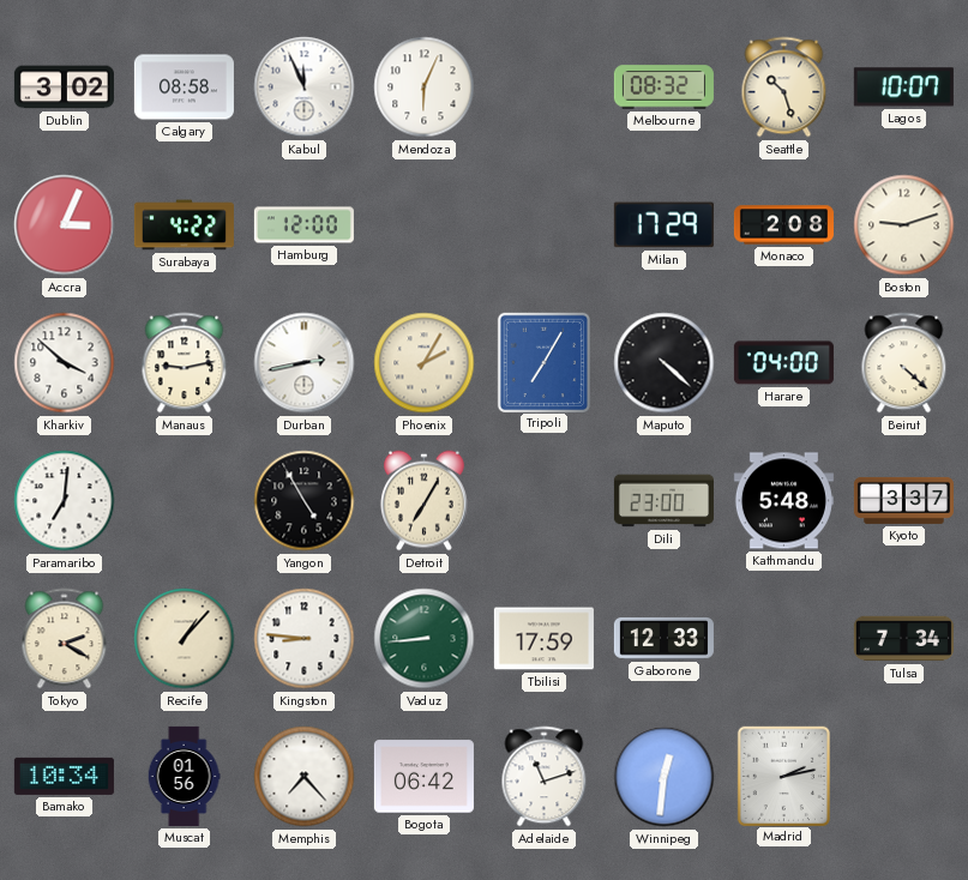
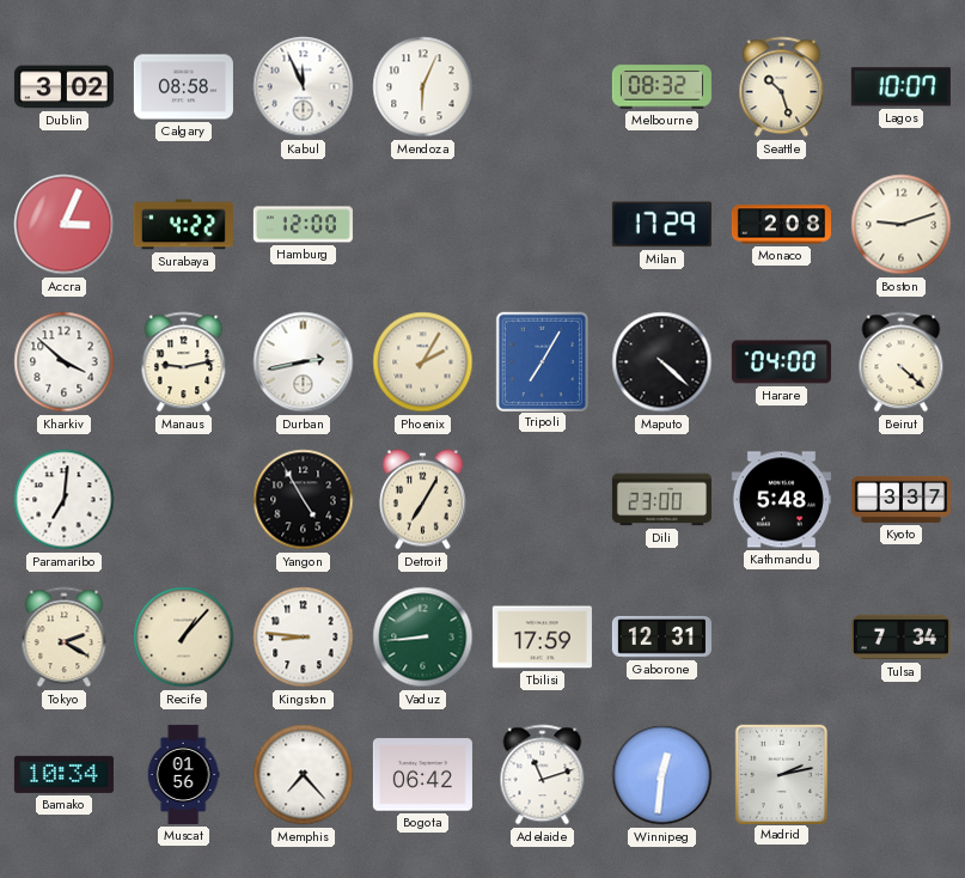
Gaborone: 12:33 -> 12:31 (661, 636)
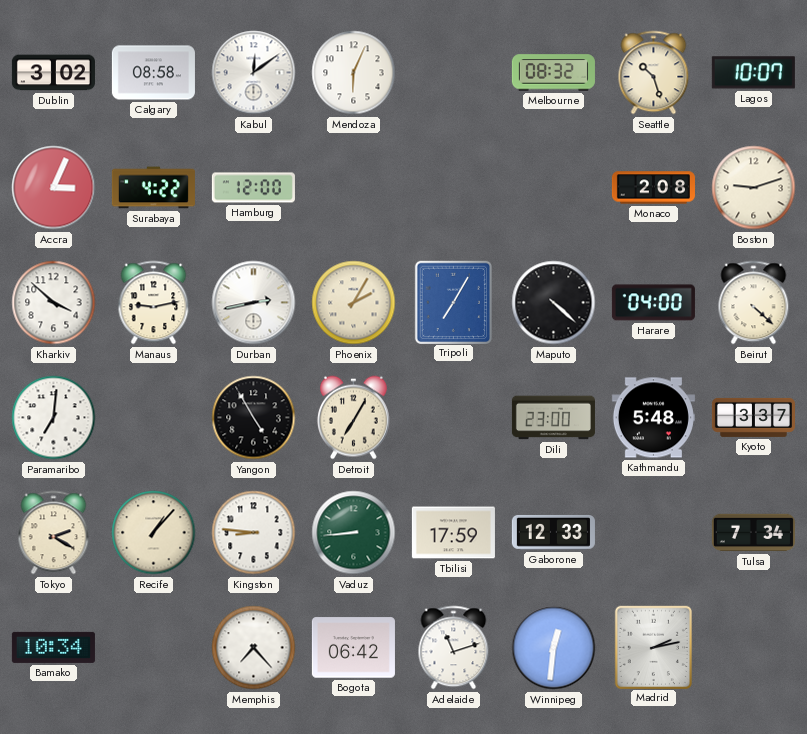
Kabul: 11:56 -> 12:09 (254, 73)
Milan: 17:29 -> none (661, 225)
Gaborone: 12:31 -> 12:33 (553, 532)
Muscat: 01:56 -> none (183, 774)
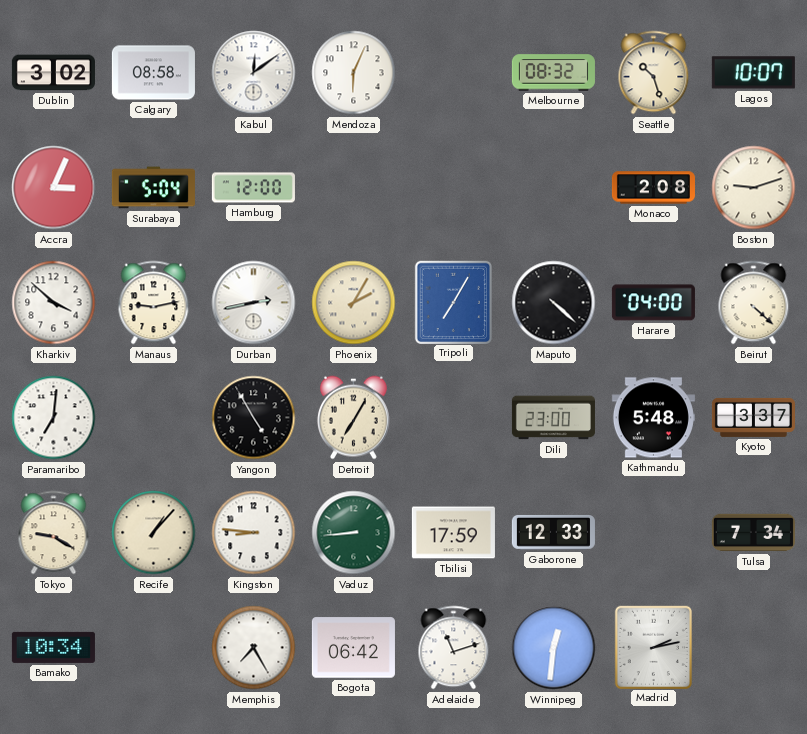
Surabaya: 4:22 -> 5:04 (153, 188)
Tokyo: 2:20 -> 9:20 (54, 533)
Memphis: 7:23 -> 7:25 (254, 648)
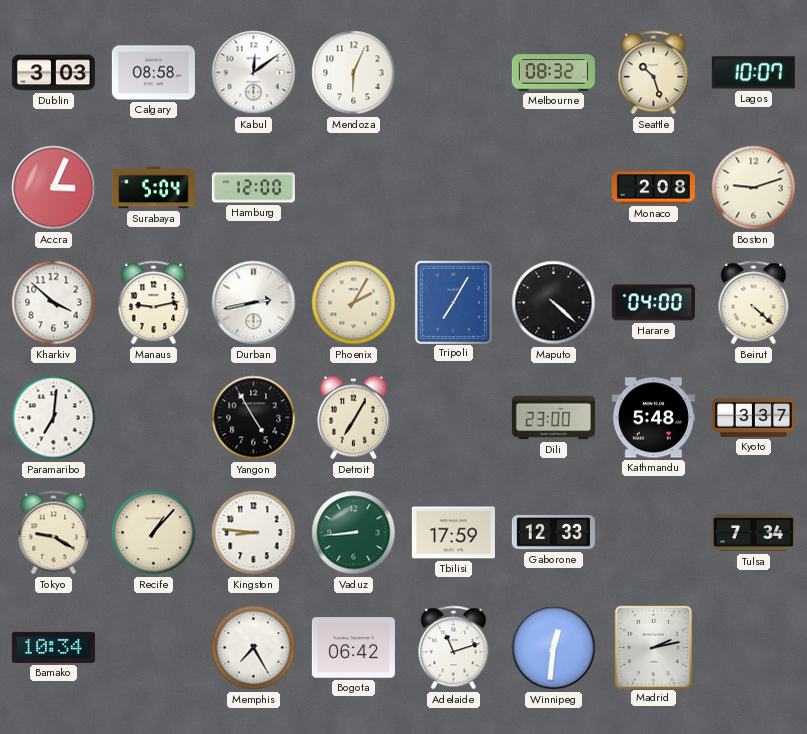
Dublin: 3:02 -> 3:03 (53, 73)
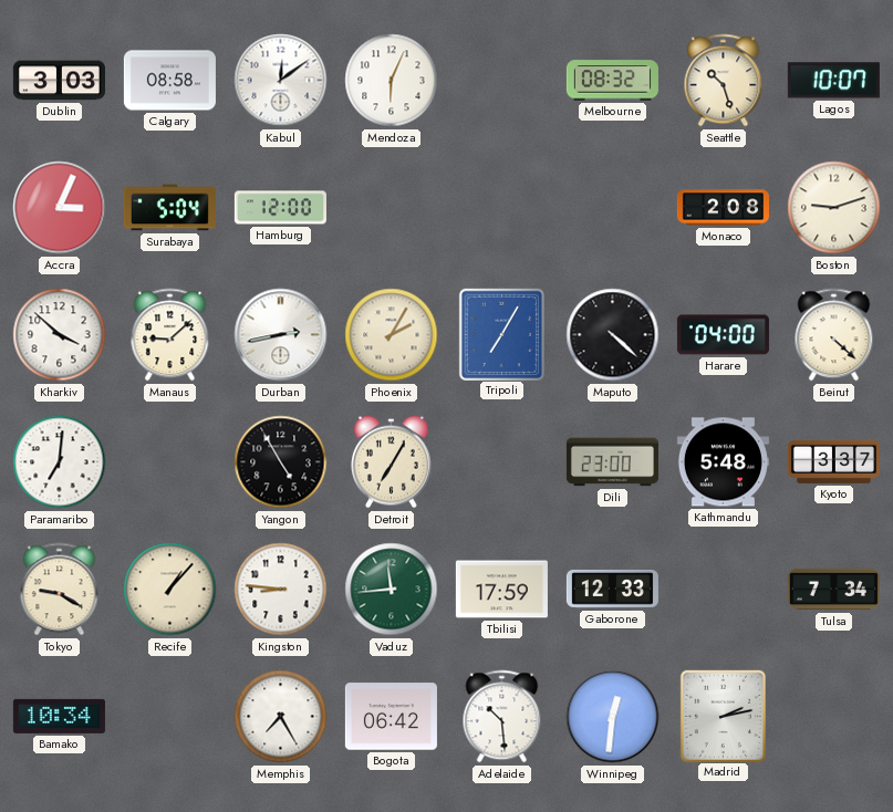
Manaus: 9:13 -> 9:08 (170, 335)
Vaduz: 8:44 -> 11:44 (392, 590)
Adelaide: 11:12 -> 10:29 (502, 717)
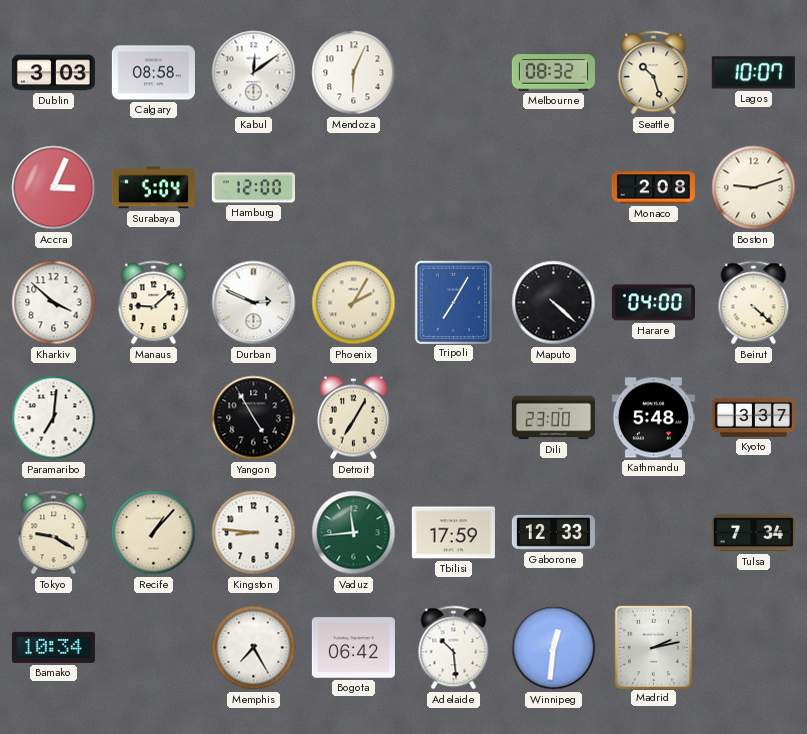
Durban: 2:43 -> 2:49 (254, 303)
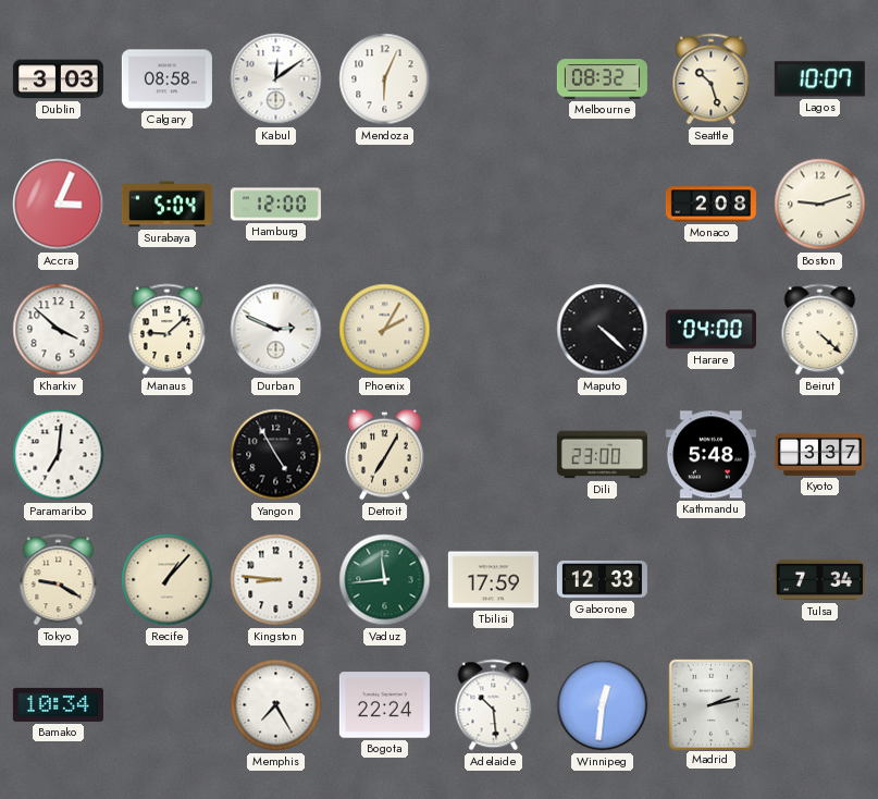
Tripoli: 7:05 -> none (453, 302)
Bogota: 06:42 -> 22:24 (384, 705)
